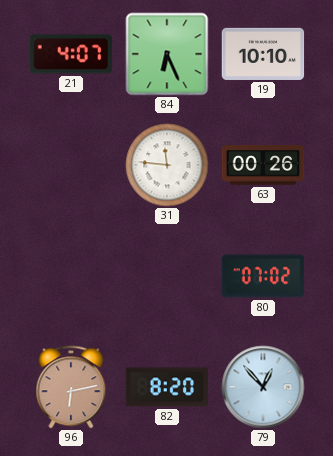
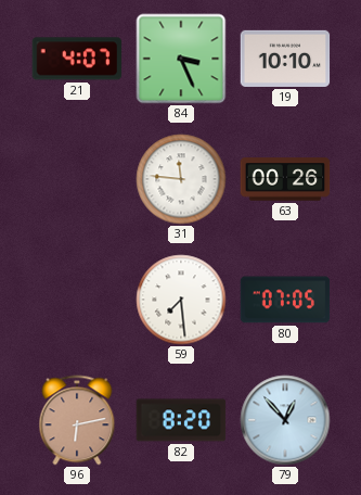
84: 6:26 -> 3:26 (181, 59)
59: none -> 7:29 (181, 300)
80: 07:02 -> 07:05 (285, 300)
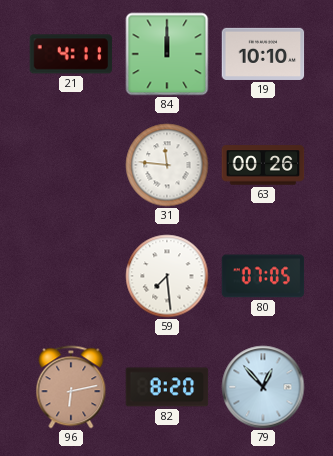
21: 4:07 -> 4:11 (71, 54)
84: 3:26 -> 12:00 (167, 54)
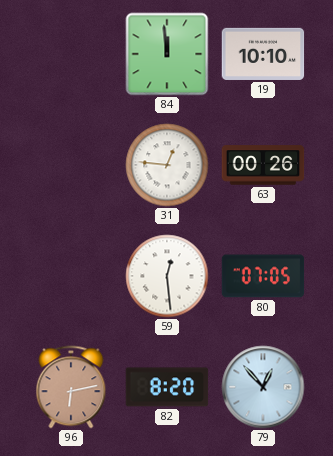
21: 4:11 -> none (71, 54)
84: 12:00 -> 11:59 (167, 54)
31: 11:46 -> 12:46 (167, 165)
59: 7:29 -> 12:29 (167, 276)
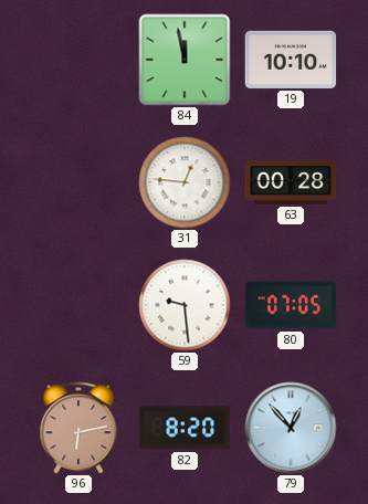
84: 11:59 -> 11:58 (185, 60)
63: 00:26 -> 00:28 (291, 182)
59: 12:29 -> 9:29 (185, 305)
